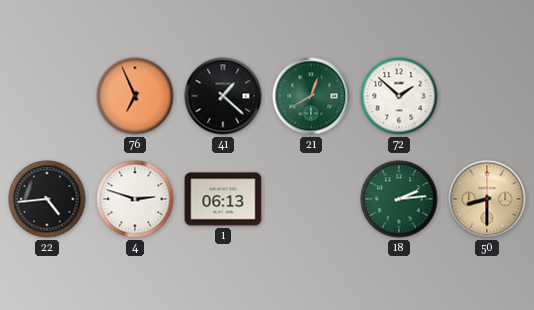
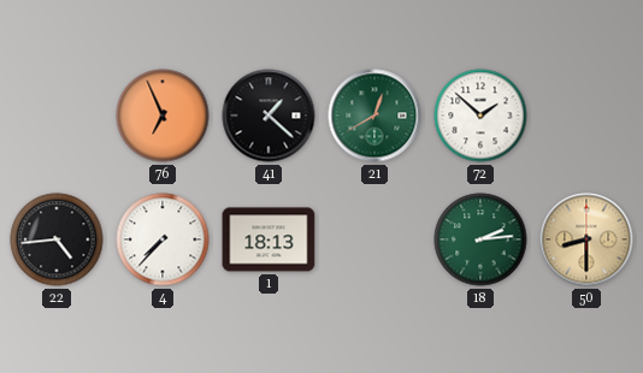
4: 2:48 -> 7:37 (163, 239)
1: 06:13 -> 18:13 (269, 239)
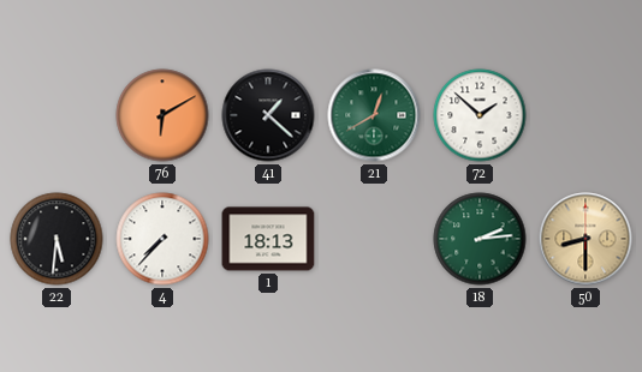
76: 6:56 -> 6:10 (162, 115)
22: 4:44 -> 5:31 (57, 239)
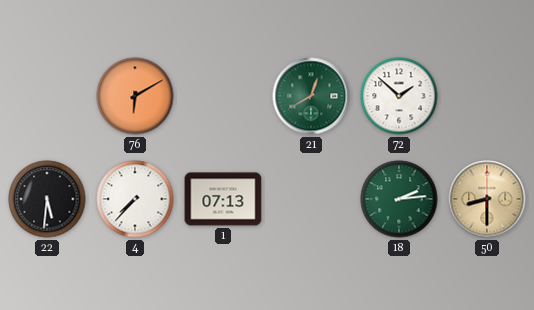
41: 1:22 -> none (268, 115)
1: 18:13 -> 07:13 (223, 199)
